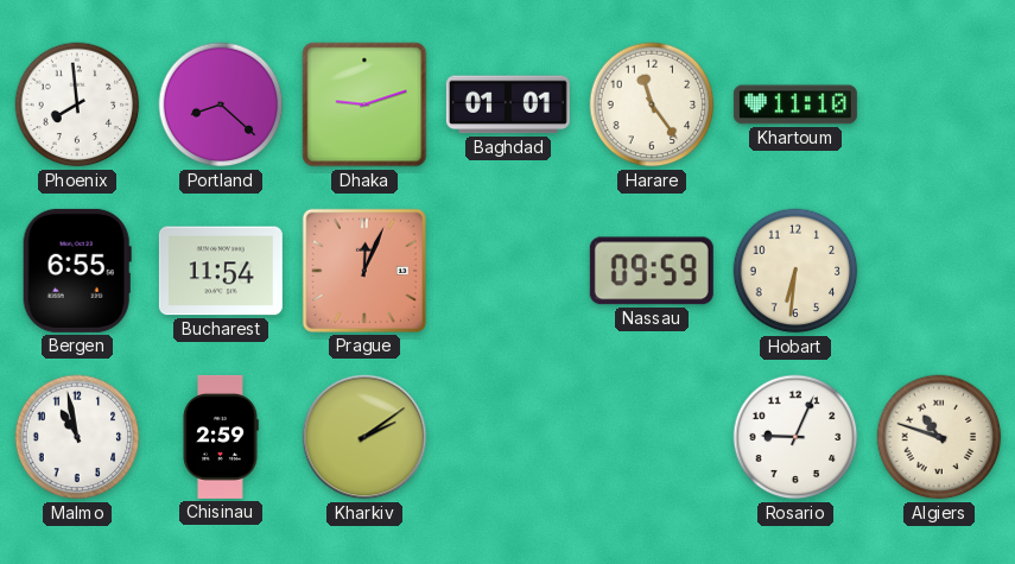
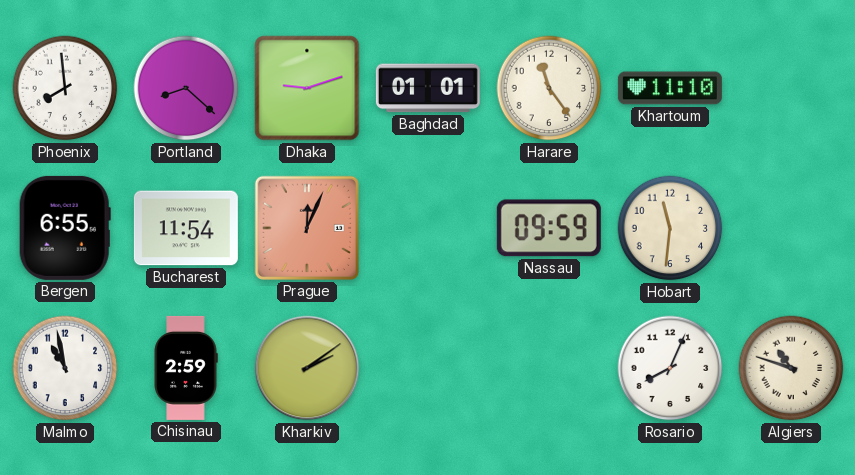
Hobart: 6:31 -> 11:31 (670, 228)
Rosario: 9:04 -> 8:04 (670, 368)
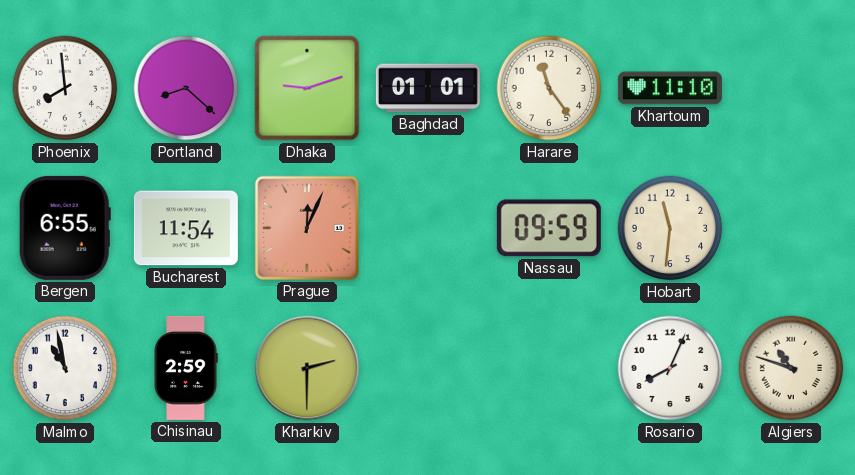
Kharkiv: 2:09 -> 2:30 (307, 368)
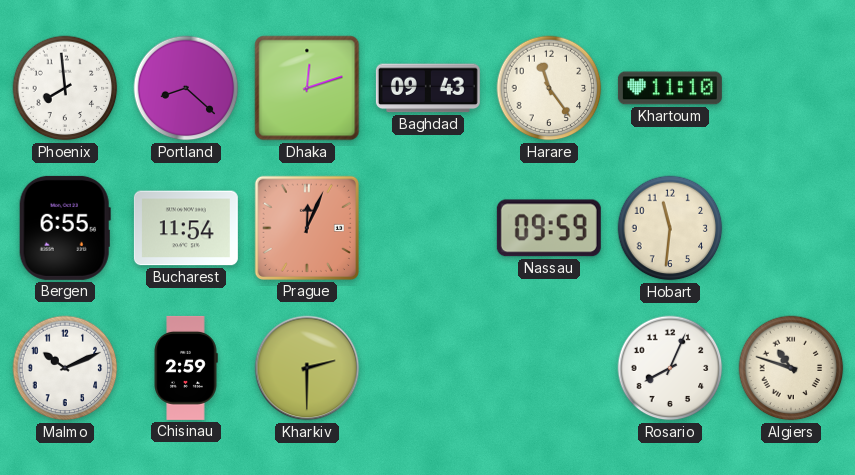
Dhaka: 9:12 -> 12:12 (307, 88)
Baghdad: 01:01 -> 09:43 (428, 88)
Malmo: 10:58 -> 10:11 (65, 368)
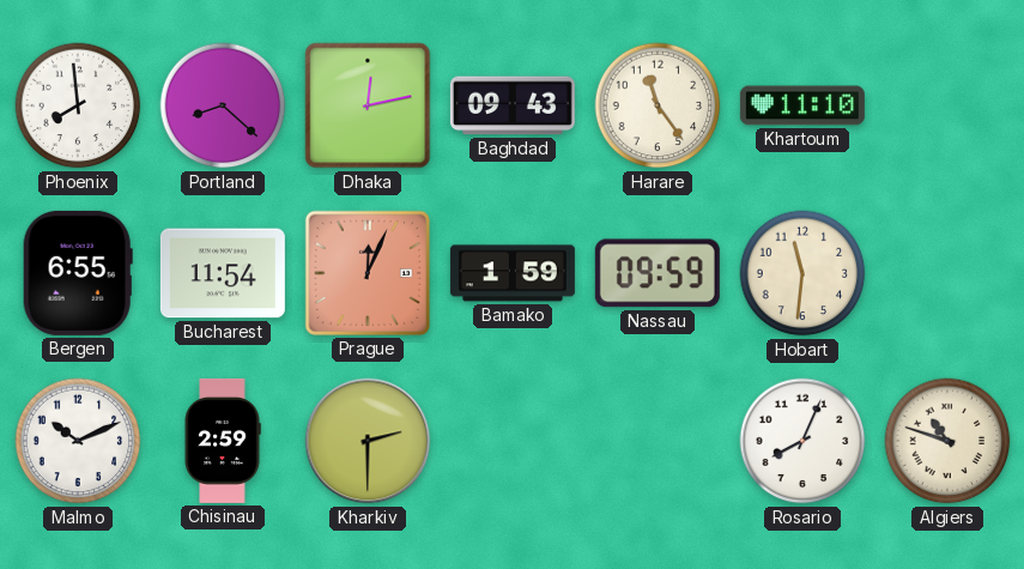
Dhaka: 12:12 -> 12:13 (368, 105)
Bamako: none -> 1:59 (513, 273)
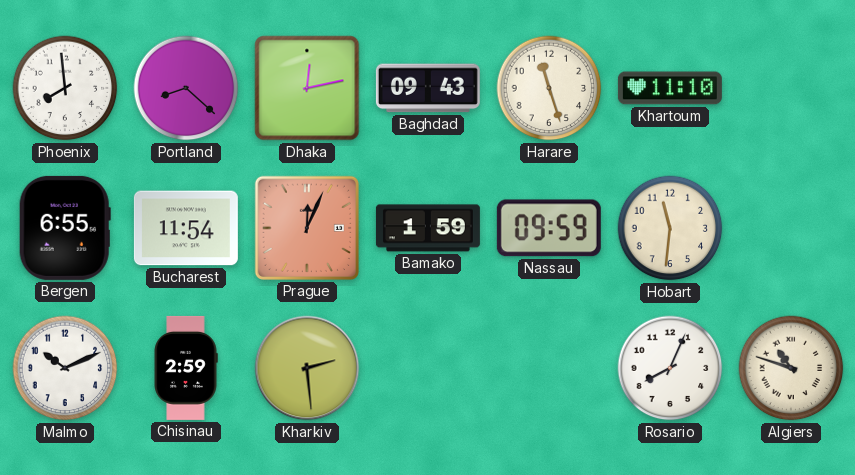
Harare: 11:24 -> 11:27 (549, 88)
Kharkiv: 2:30 -> 2:29 (307, 368)
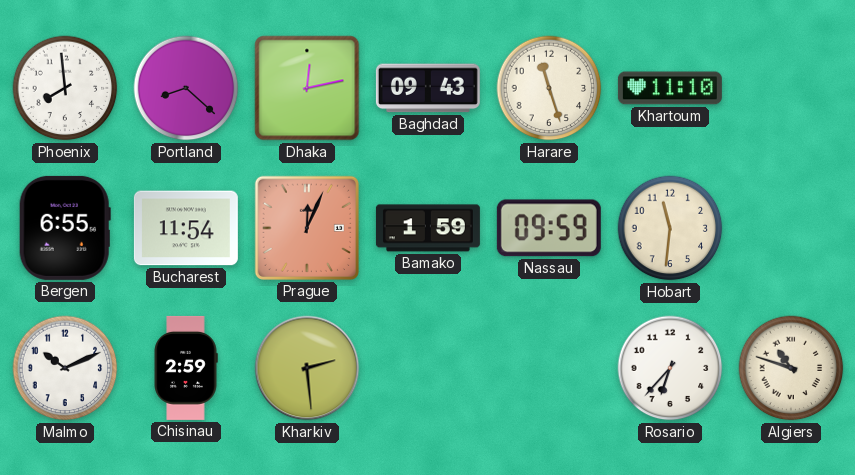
Rosario: 8:04 -> 6:37 (670, 368)
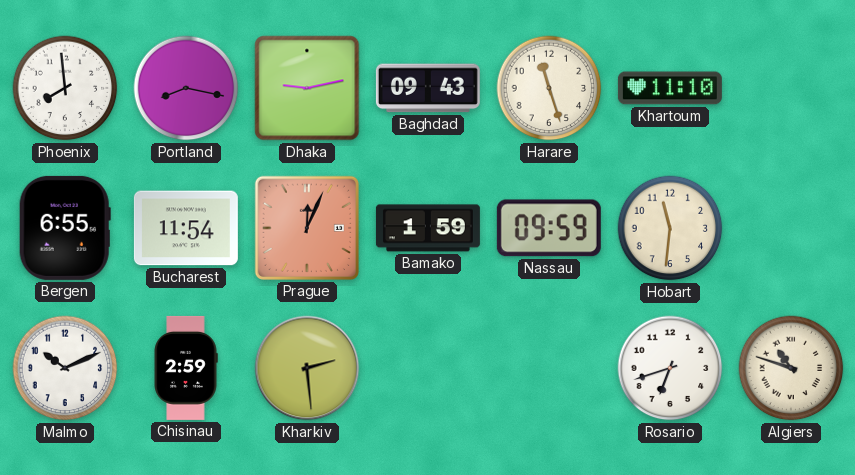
Portland: 8:22 -> 8:17 (186, 88)
Dhaka: 12:13 -> 9:13 (307, 88)
Rosario: 6:37 -> 6:42 (670, 368)
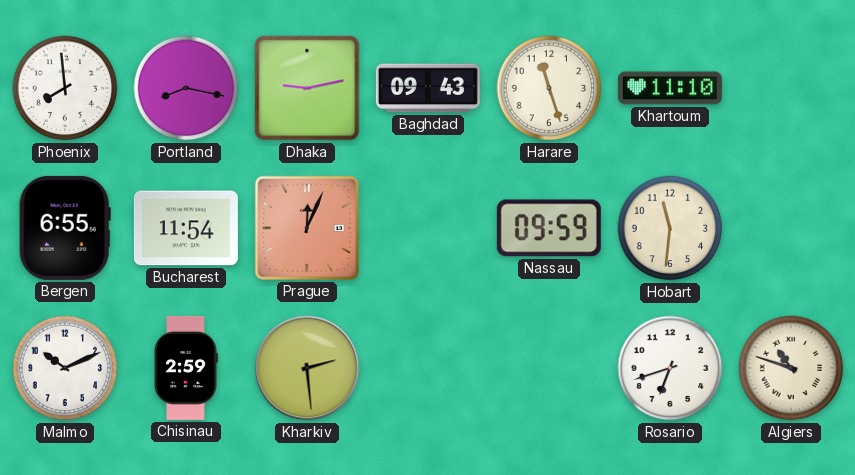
Bamako: 1:59 -> none (428, 228)
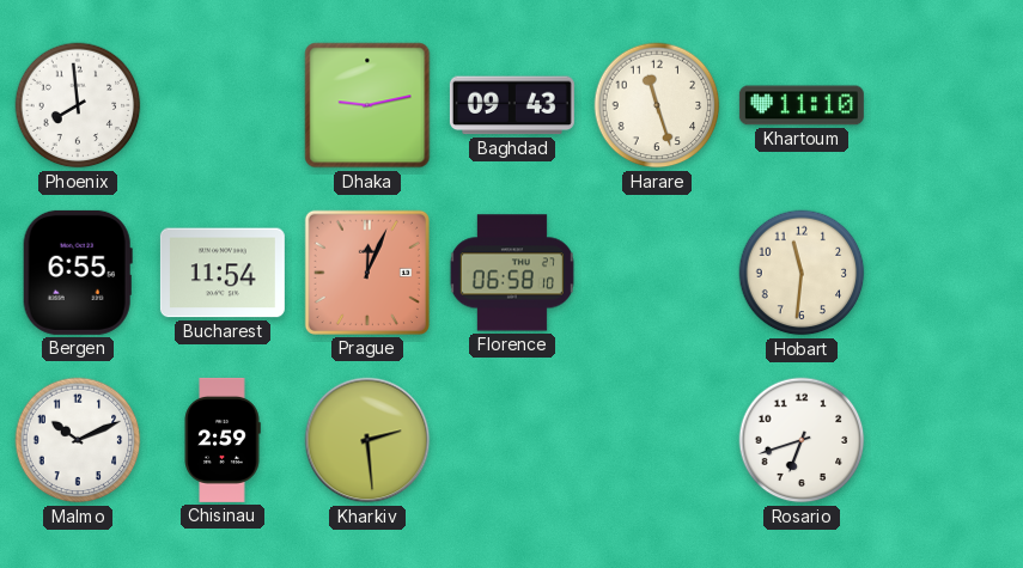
Portland: 8:17 -> none (186, 88)
Florence: none -> 06:58 (512, 273)
Nassau: 09:59 -> none (549, 228)
Algiers: 10:48 -> none (791, 368)
